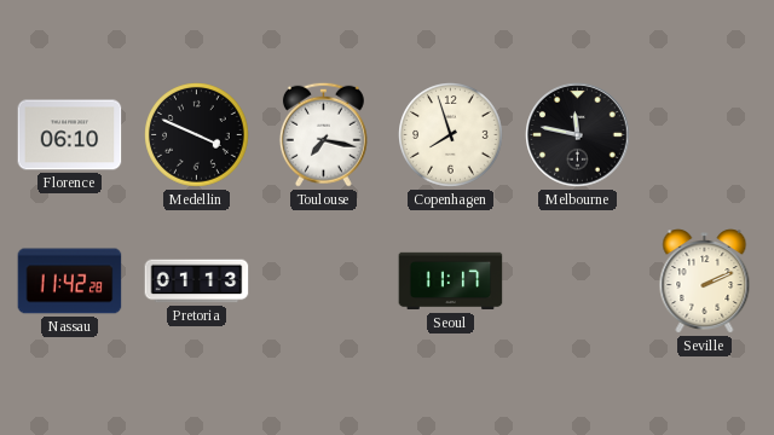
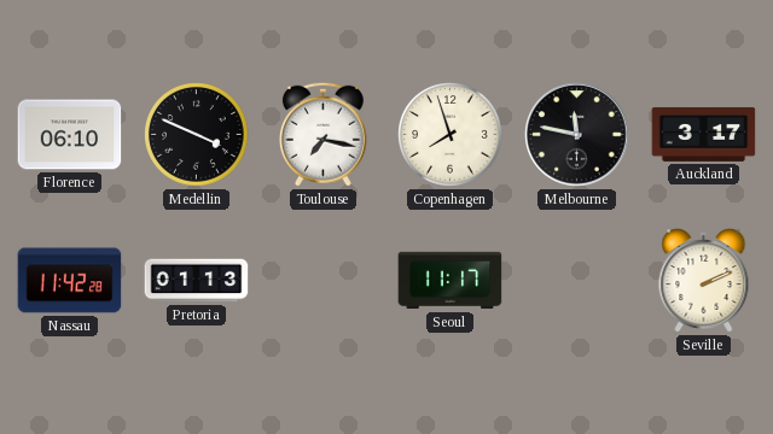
Auckland: none -> 3:17 (704, 134)
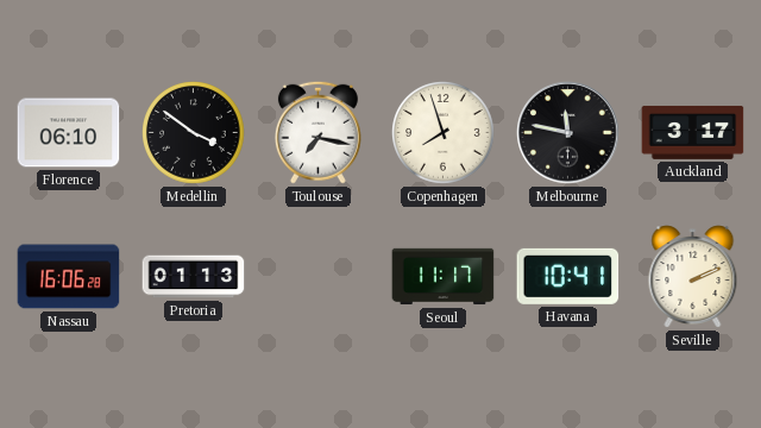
Medellin: 3:49 -> 3:51 (194, 133)
Nassau: 11:42 -> 16:06 (69, 277)
Havana: none -> 10:41 (568, 276)
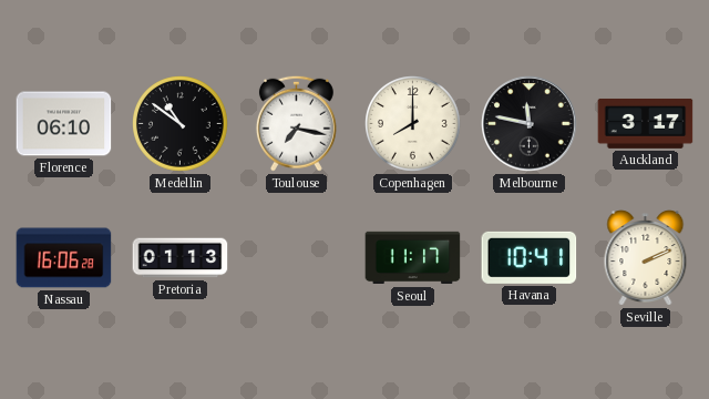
Medellin: 3:51 -> 10:51 (181, 124)
Copenhagen: 7:57 -> 8:00 (413, 124)
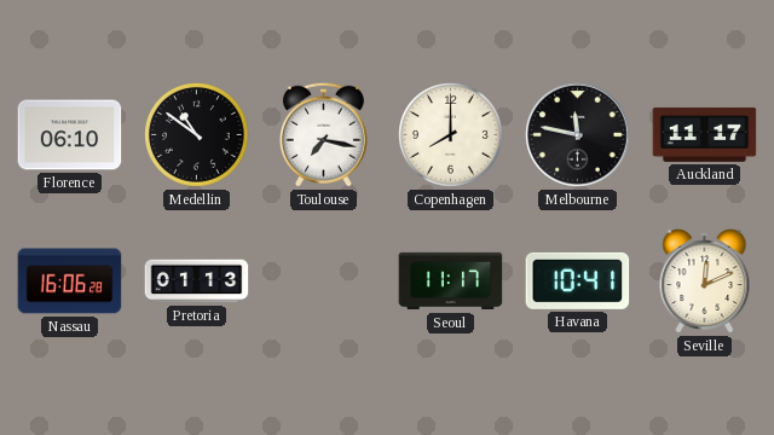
Auckland: 3:17 -> 11:17 (705, 134)
Seville: 2:11 -> 12:11 (705, 282)
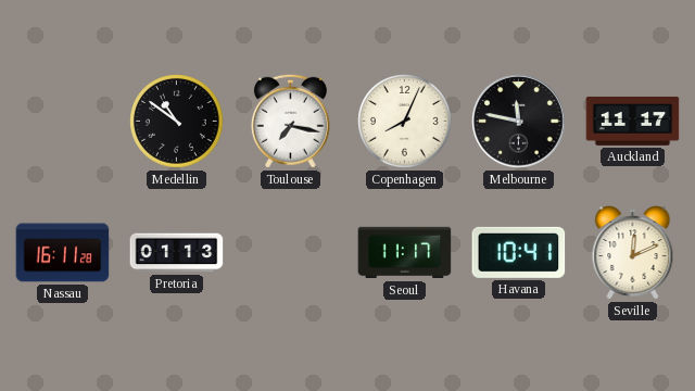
Florence: 06:10 -> none (70, 135)
Copenhagen: 8:00 -> 8:04 (405, 122)
Nassau: 16:06 -> 16:11 (63, 253)
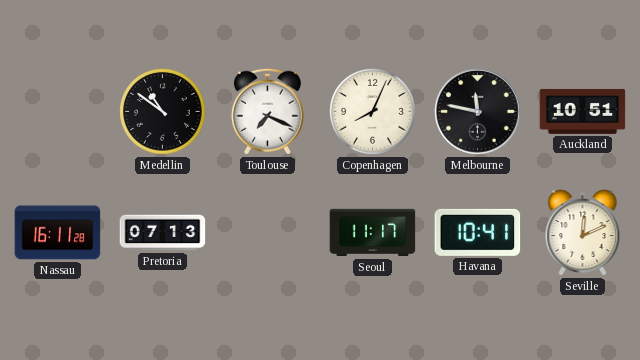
Toulouse: 7:17 -> 7:19 (267, 111)
Auckland: 11:17 -> 10:51 (583, 111)
Pretoria: 01:13 -> 07:13 (163, 233)
